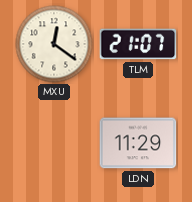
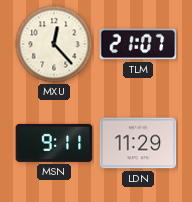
MXU: 12:21 -> 12:23 (54, 44)
MSN: none -> 9:11 (54, 143)
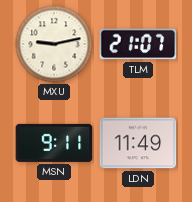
MXU: 12:23 -> 9:13 (54, 44)
LDN: 11:29 -> 11:49 (138, 143)
